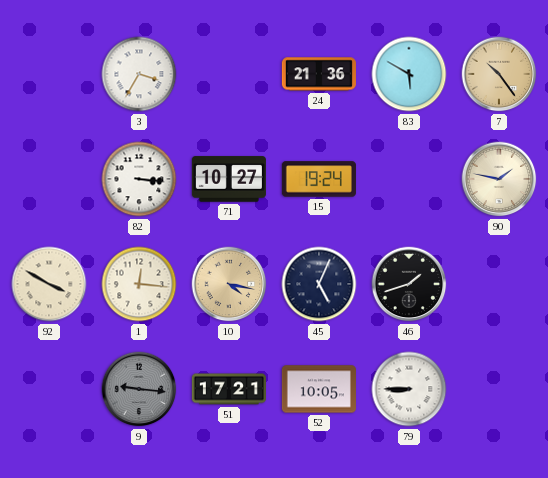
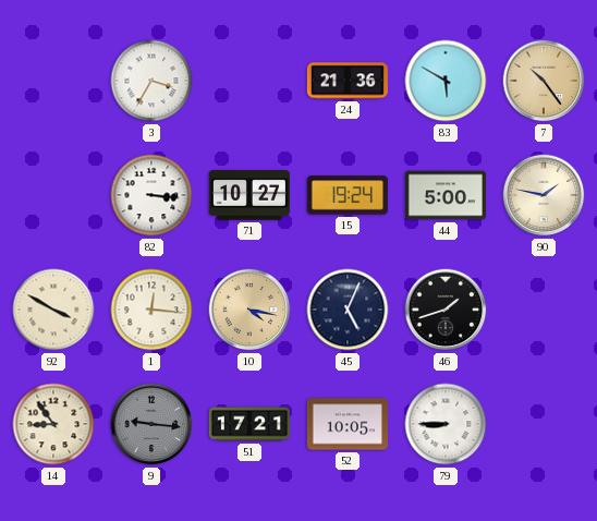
44: none -> 5:00 (446, 195)
14: none -> 8:54 (53, 424)
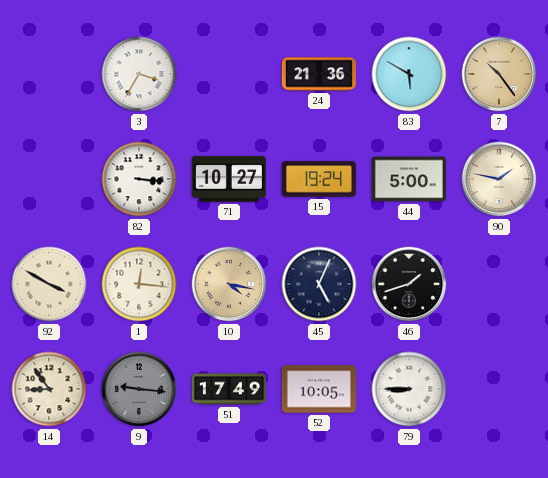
51: 17:21 -> 17:49 (229, 389)
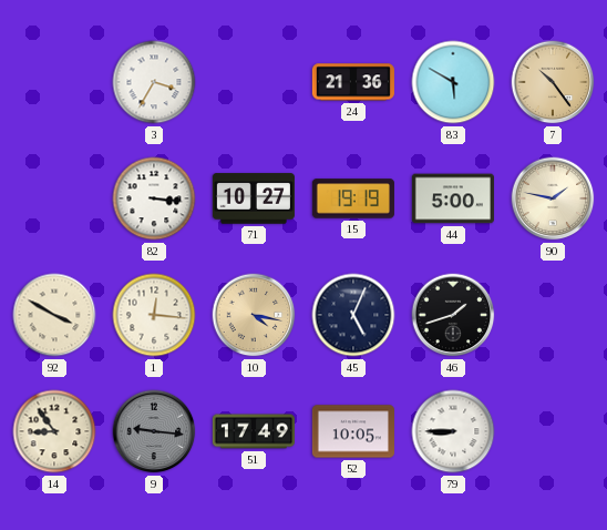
15: 19:24 -> 19:19 (353, 198)
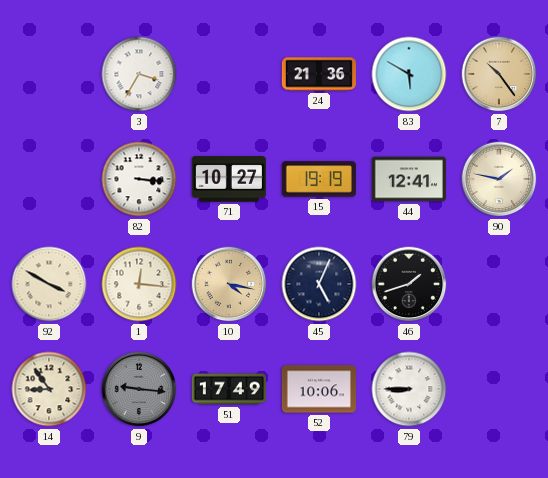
44: 5:00 -> 12:41 (409, 179)
52: 10:05 -> 10:06 (319, 389)
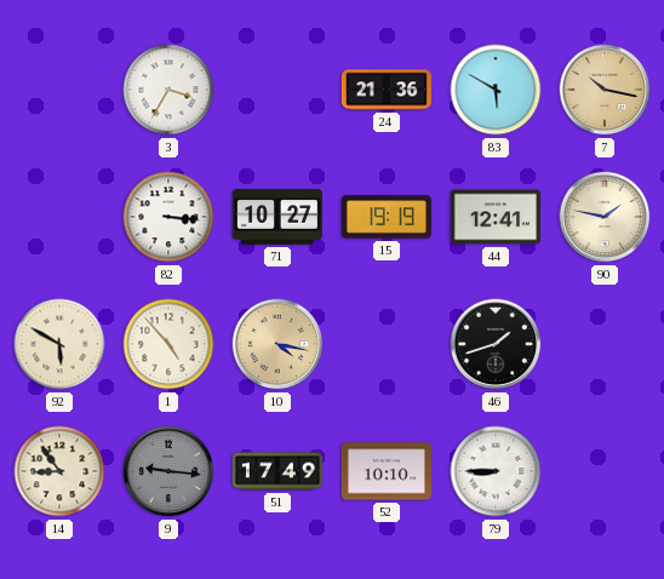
7: 10:24 -> 10:17 (605, 90)
92: 3:50 -> 5:50 (59, 344)
1: 12:16 -> 4:53 (168, 344)
45: 5:04 -> none (319, 284)
52: 10:06 -> 10:10 (387, 471)
